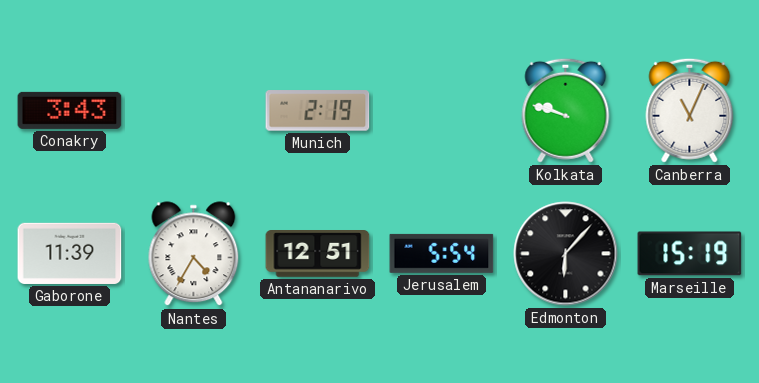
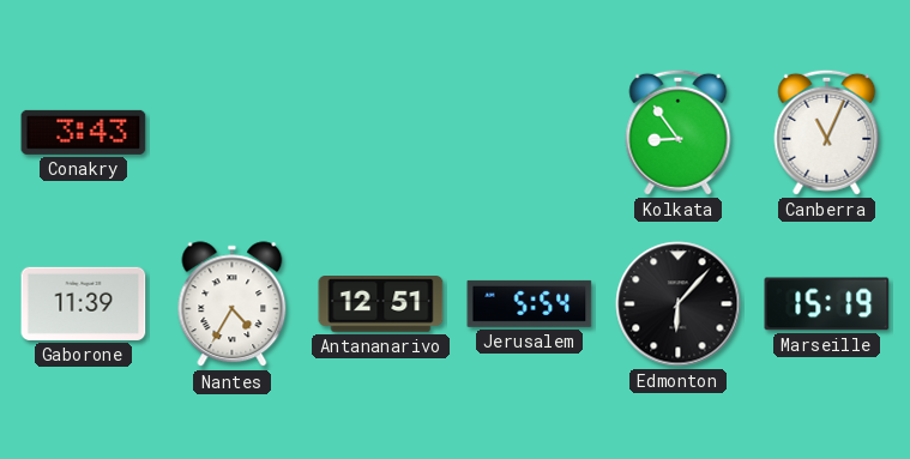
Munich: 2:19 -> none (318, 111)
Kolkata: 9:48 -> 8:54 (679, 132)
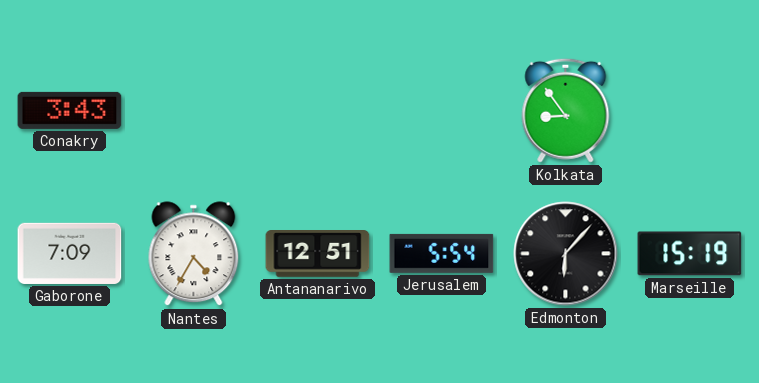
Canberra: 11:04 -> none (827, 132)
Gaborone: 11:39 -> 7:09 (70, 253)
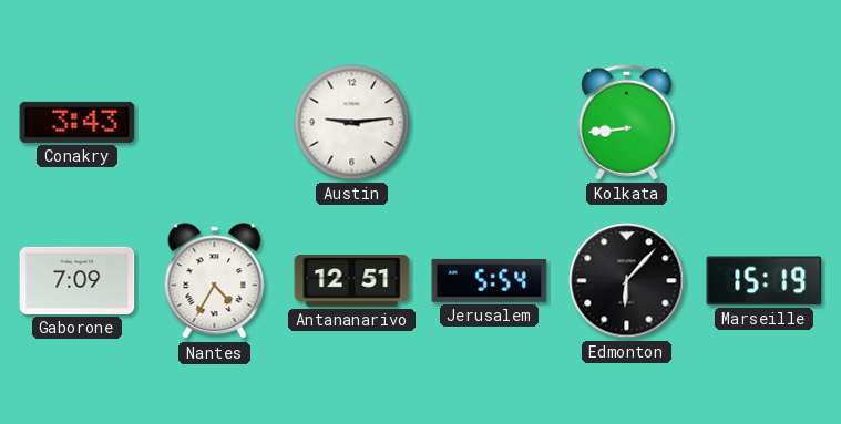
Austin: none -> 9:14 (352, 123)
Kolkata: 8:54 -> 8:44 (627, 122)
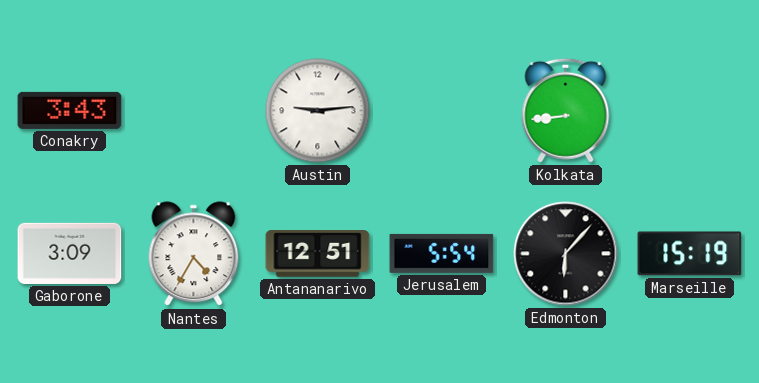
Gaborone: 7:09 -> 3:09 (70, 253)
